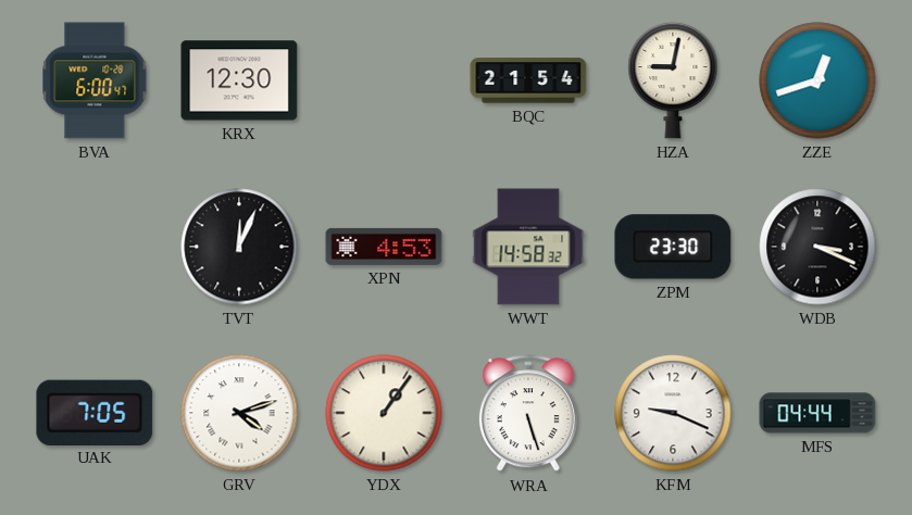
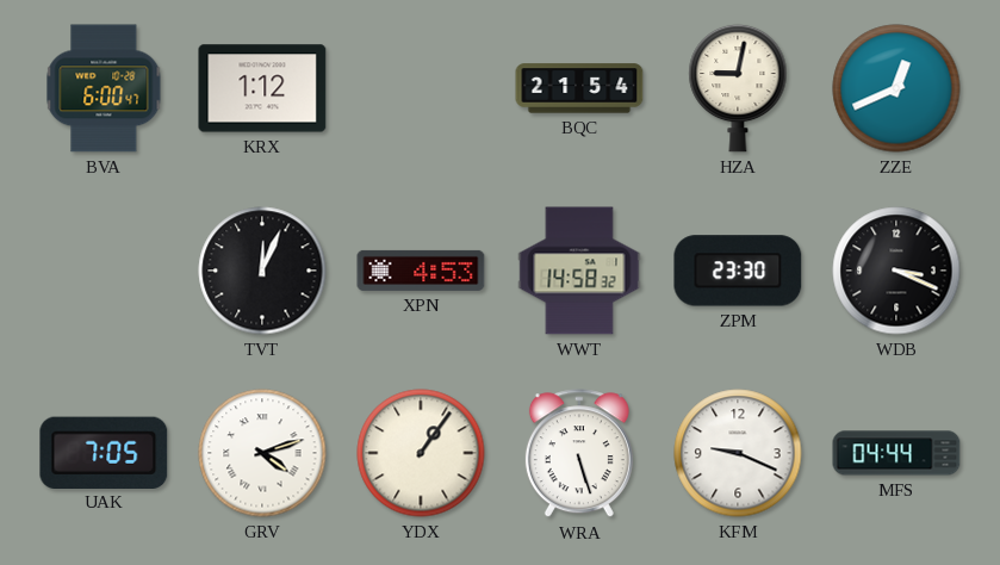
KRX: 12:30 -> 1:12 (262, 88)
ZZE: 12:42 -> 12:41 (896, 88)
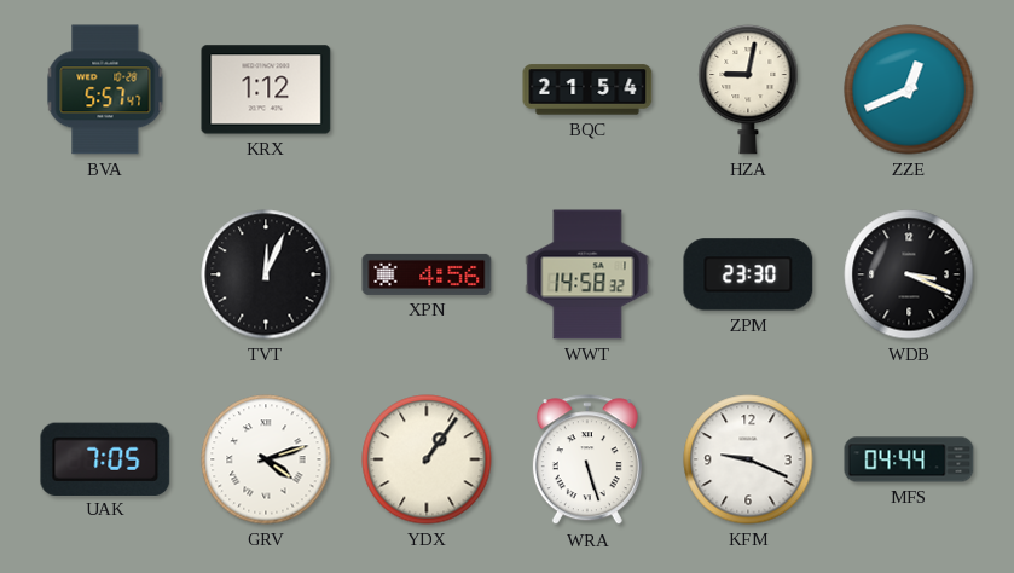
BVA: 6:00 -> 5:57 (105, 89)
XPN: 4:53 -> 4:56 (427, 274)
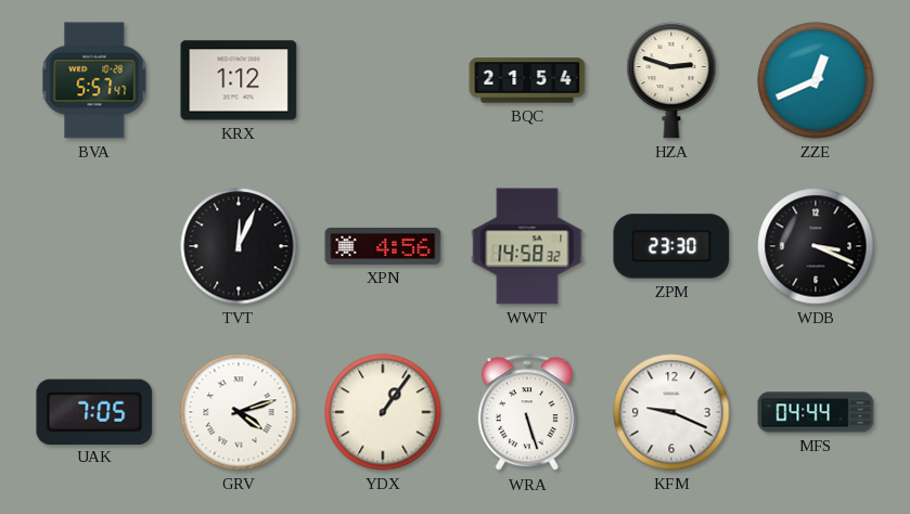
HZA: 9:02 -> 2:48 (671, 80)
